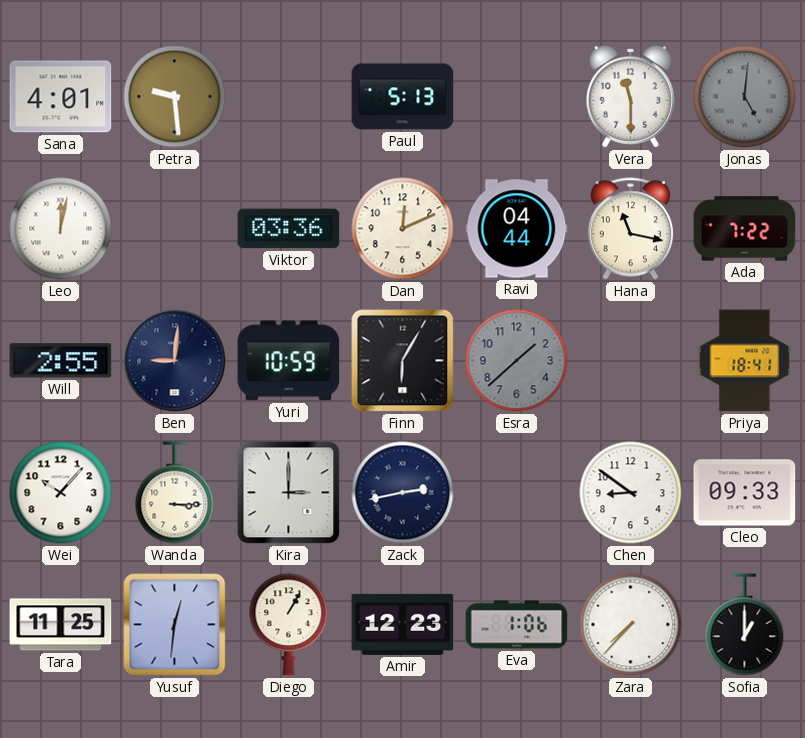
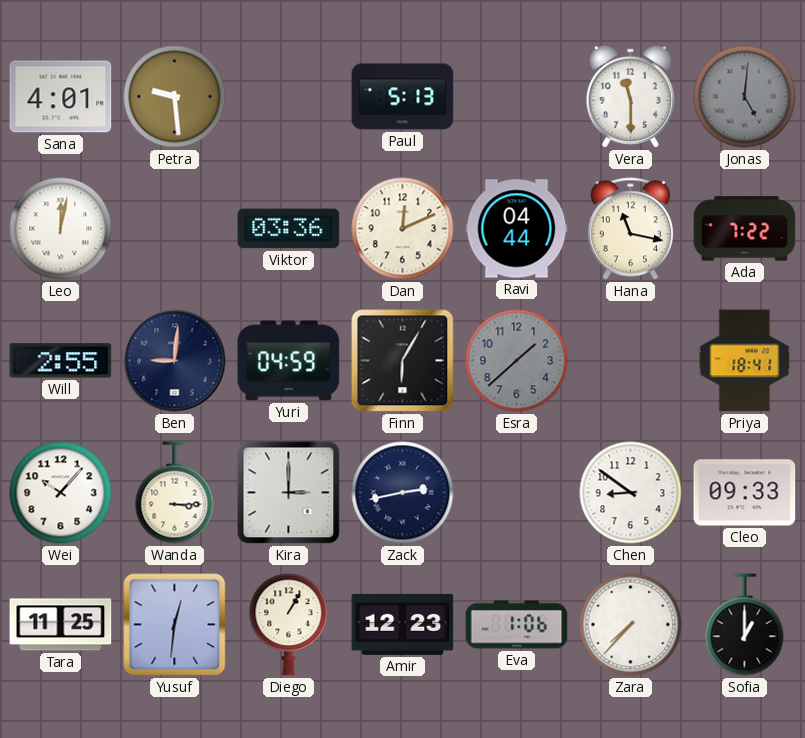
Yuri: 10:59 -> 04:59 (289, 361)
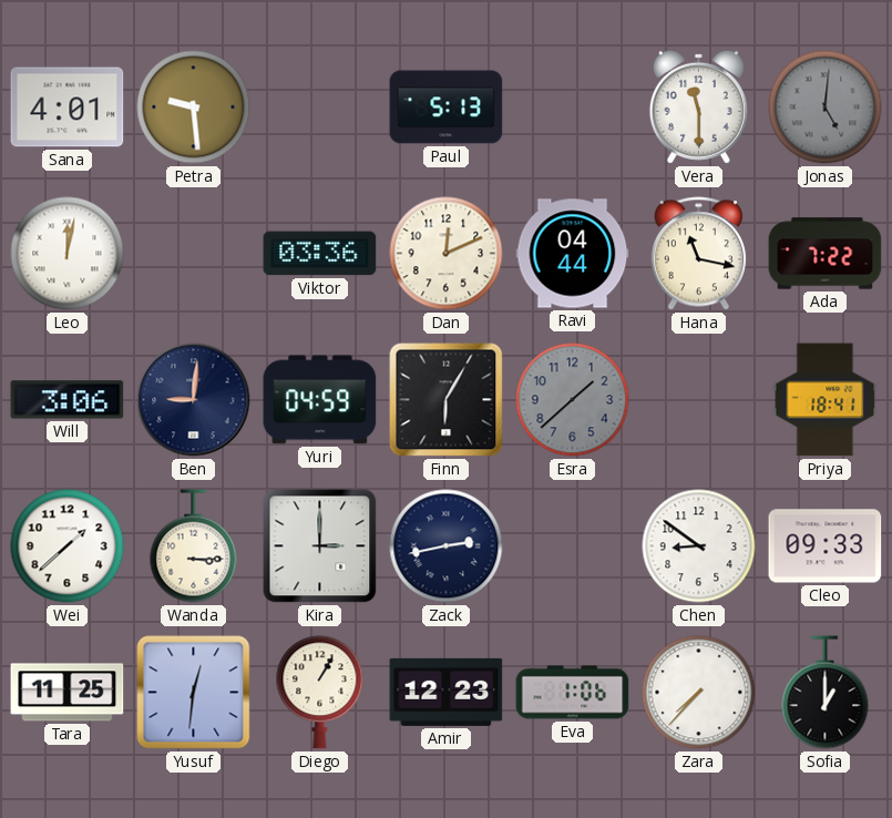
Will: 2:55 -> 3:06 (68, 400)
Wei: 10:07 -> 1:38 (68, 546)
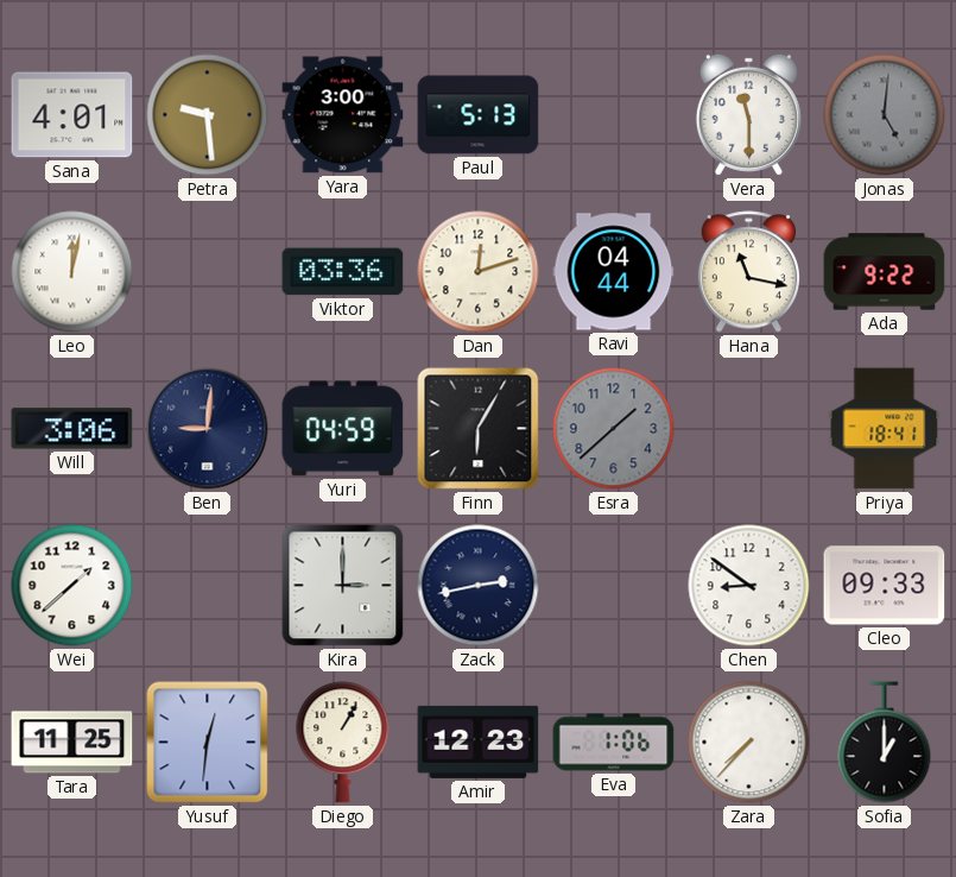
Yara: none -> 3:00 (343, 115)
Dan: 12:11 -> 12:12 (479, 272)
Ada: 7:22 -> 9:22 (885, 272)
Wanda: 3:15 -> none (194, 546)
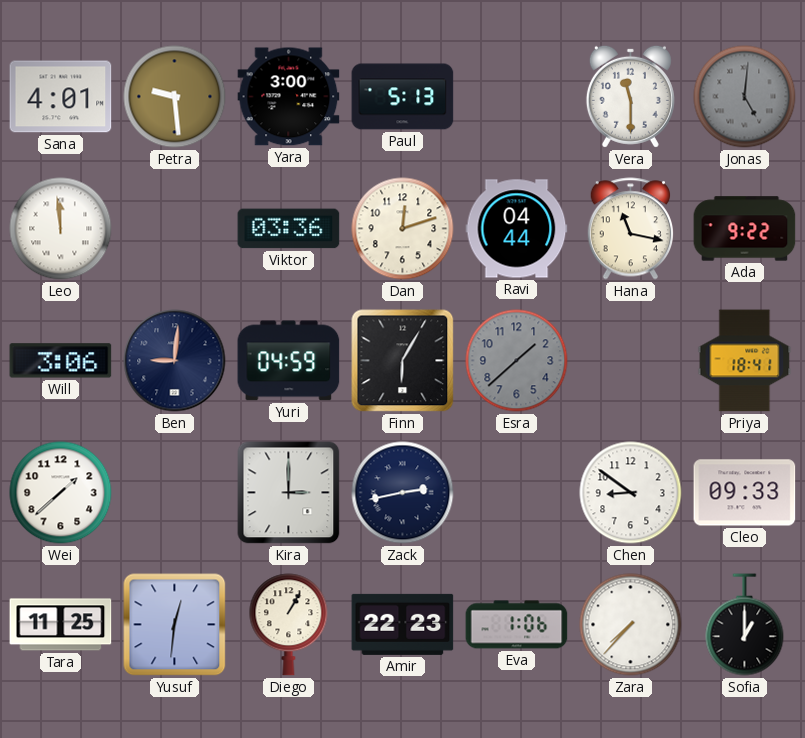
Leo: 12:02 -> 11:59 (61, 229)
Amir: 12:23 -> 22:23 (403, 624)
